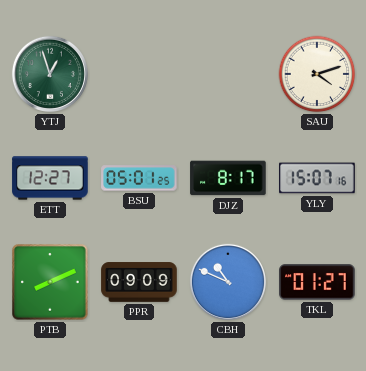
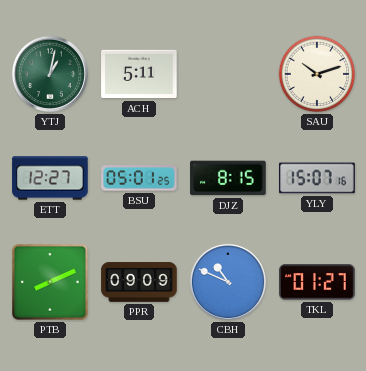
YTJ: 12:57 -> 1:02 (50, 74)
ACH: none -> 5:11 (139, 74)
SAU: 4:12 -> 10:12 (317, 74)
DJZ: 8:17 -> 8:15 (228, 178)
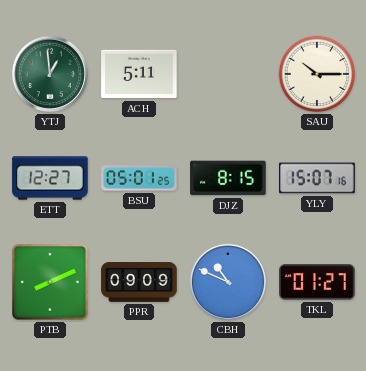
YTJ: 1:02 -> 12:59 (50, 74)
SAU: 10:12 -> 10:15 (317, 74)
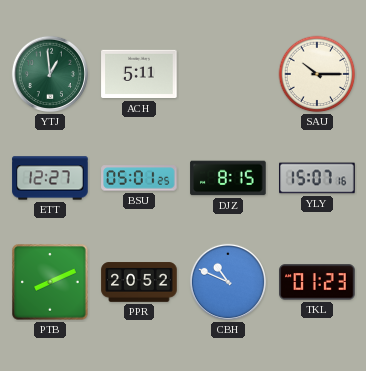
PPR: 09:09 -> 20:52 (139, 282)
TKL: 01:27 -> 01:23 (317, 282)
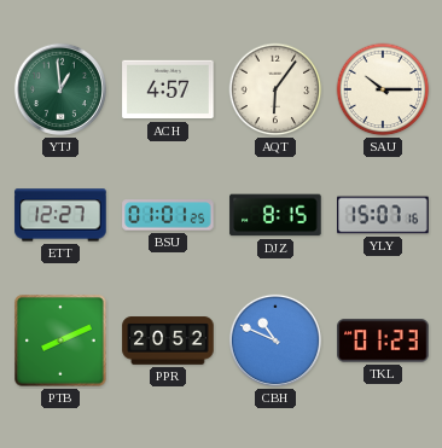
ACH: 5:11 -> 4:57 (168, 89)
AQT: none -> 6:06 (275, 89)
BSU: 05:01 -> 01:01 (168, 215)
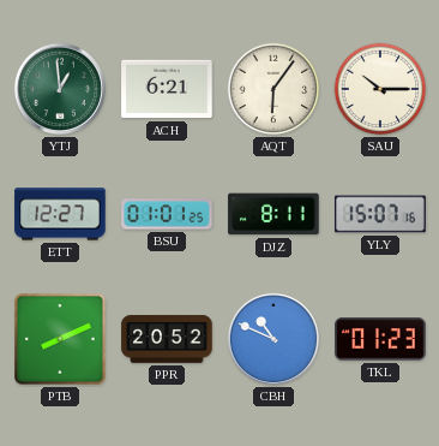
ACH: 4:57 -> 6:21 (167, 89)
DJZ: 8:15 -> 8:11 (273, 214)
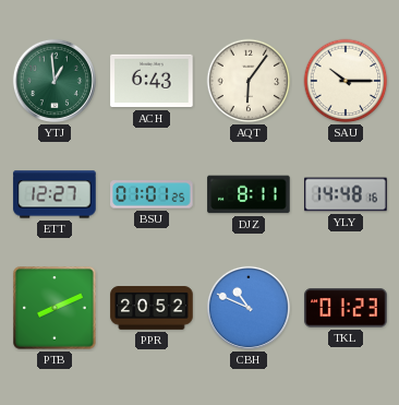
ACH: 6:21 -> 6:43 (152, 81)
YLY: 15:07 -> 14:48 (346, 194)
